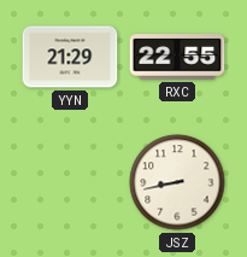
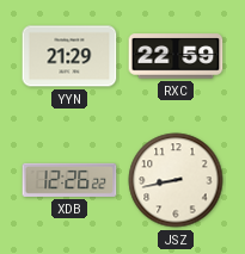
RXC: 22:55 -> 22:59 (176, 56)
XDB: none -> 12:26 (69, 180)
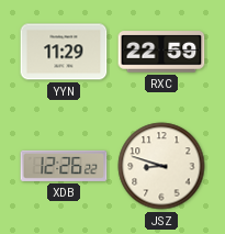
YYN: 21:29 -> 11:29 (64, 52)
JSZ: 8:43 -> 8:48 (161, 166)
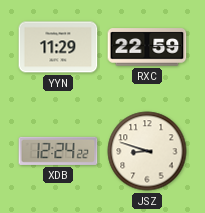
XDB: 12:26 -> 12:24 (58, 151)
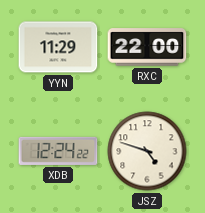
RXC: 22:59 -> 22:00 (147, 47)
JSZ: 8:48 -> 4:48 (147, 151)
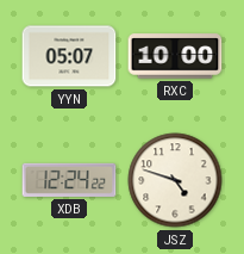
YYN: 11:29 -> 05:07 (69, 56)
RXC: 22:00 -> 10:00 (175, 56)
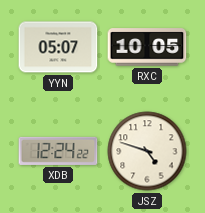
RXC: 10:00 -> 10:05 (147, 47)
